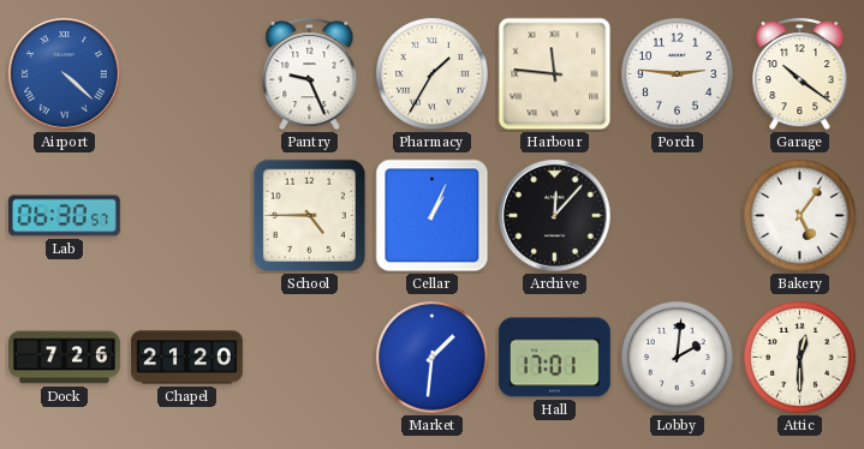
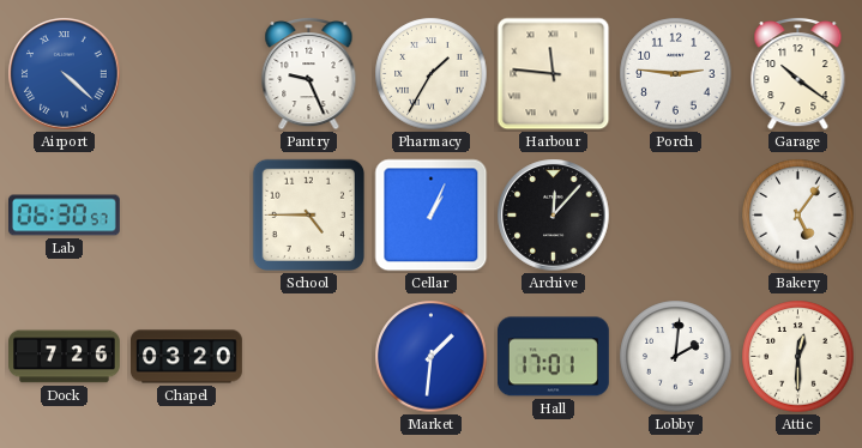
Chapel: 21:20 -> 03:20 (187, 357)
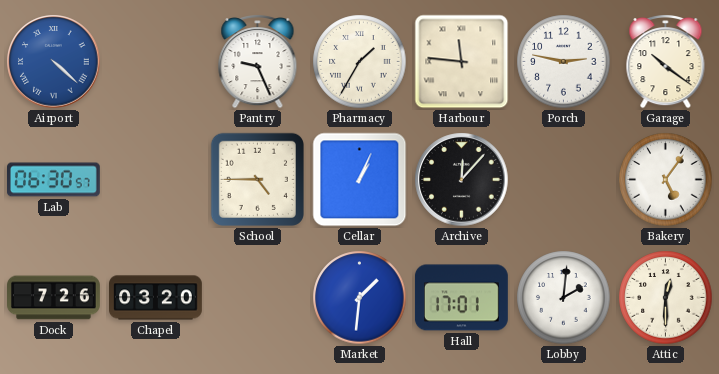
Porch: 2:46 -> 2:47 (564, 62)
